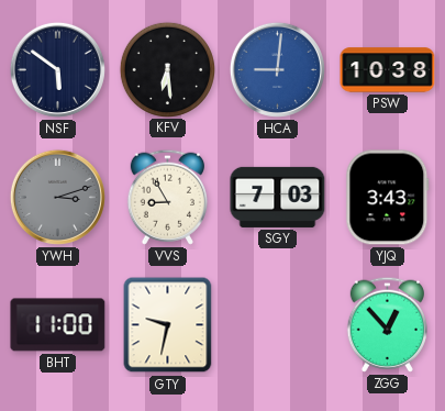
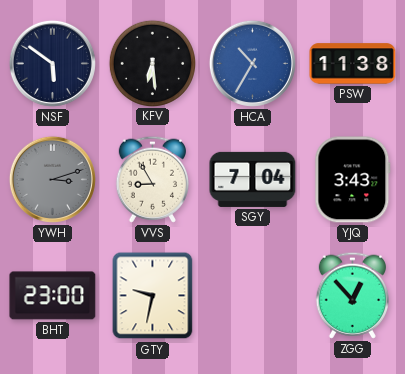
HCA: 9:01 -> 10:35 (252, 63)
PSW: 10:38 -> 11:38 (353, 64)
SGY: 7:03 -> 7:04 (253, 179)
BHT: 11:00 -> 23:00 (53, 296)
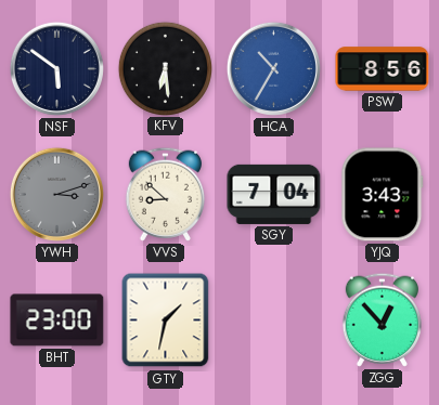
PSW: 11:38 -> 8:56 (383, 69)
VVS: 8:55 -> 8:52 (165, 194)
GTY: 9:32 -> 1:32 (166, 321)
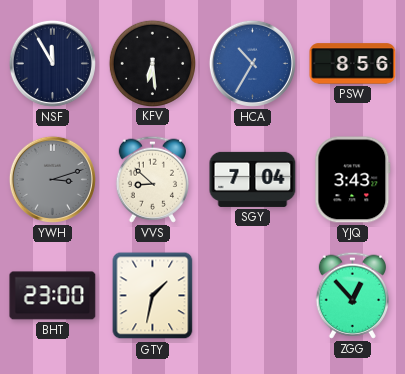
NSF: 5:51 -> 11:55 (52, 63)
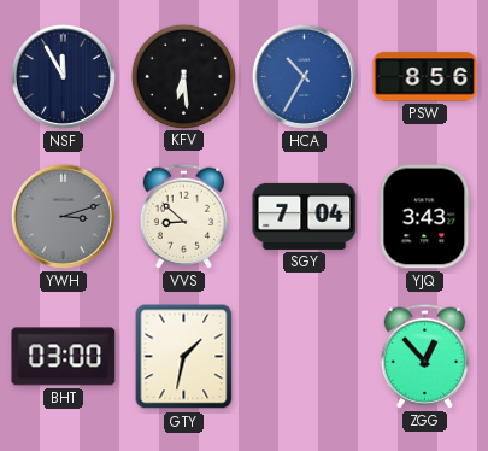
BHT: 23:00 -> 03:00 (64, 357)
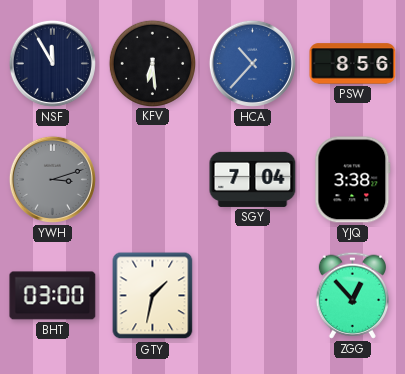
HCA: 10:35 -> 10:37 (252, 63)
VVS: 8:52 -> none (183, 216)
YJQ: 3:43 -> 3:38 (353, 180)
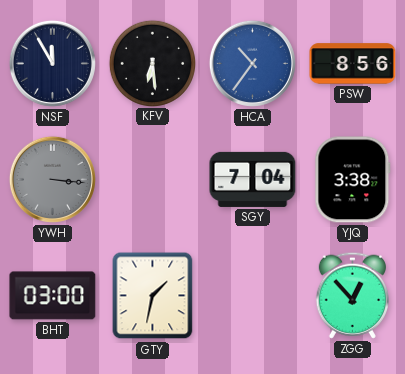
HCA: 10:37 -> 10:36 (252, 63)
YWH: 3:12 -> 3:16 (52, 179)
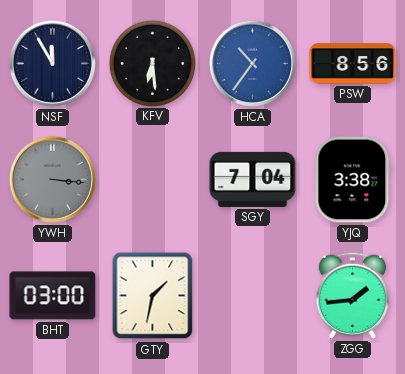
ZGG: 12:53 -> 1:44 (352, 295)
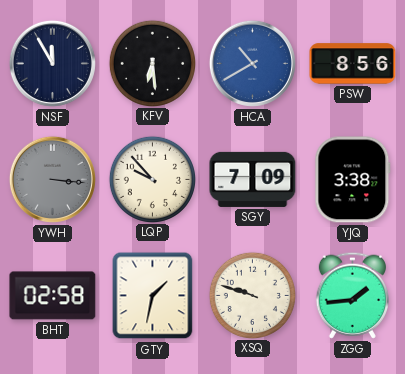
HCA: 10:36 -> 10:40 (252, 63)
LQP: none -> 9:53 (152, 179)
SGY: 7:04 -> 7:09 (253, 179)
BHT: 03:00 -> 02:58 (53, 296)
XSQ: none -> 9:48 (252, 295)
